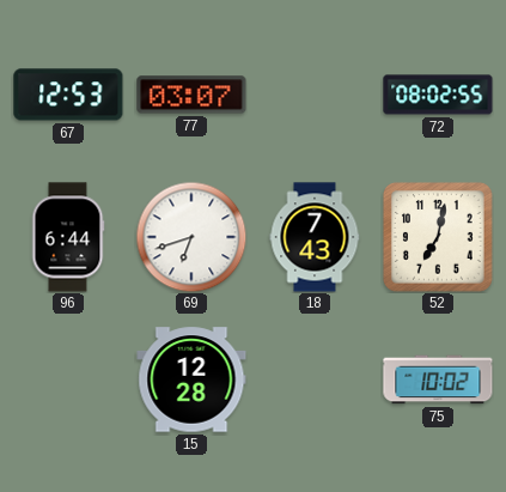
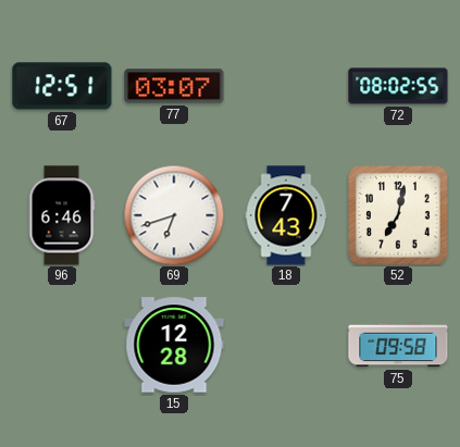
67: 12:53 -> 12:51 (62, 86)
96: 6:44 -> 6:46 (62, 215)
75: 10:02 -> 09:58 (398, 345)
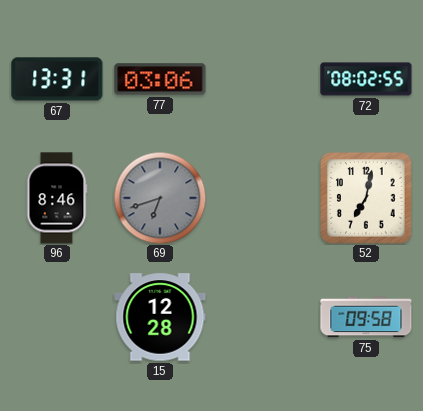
67: 12:51 -> 13:31 (57, 79)
77: 03:07 -> 03:06 (160, 79)
96: 6:46 -> 8:46 (57, 198)
69 dial: white -> grey (160, 198)
18: 7:43 -> none (286, 215)
